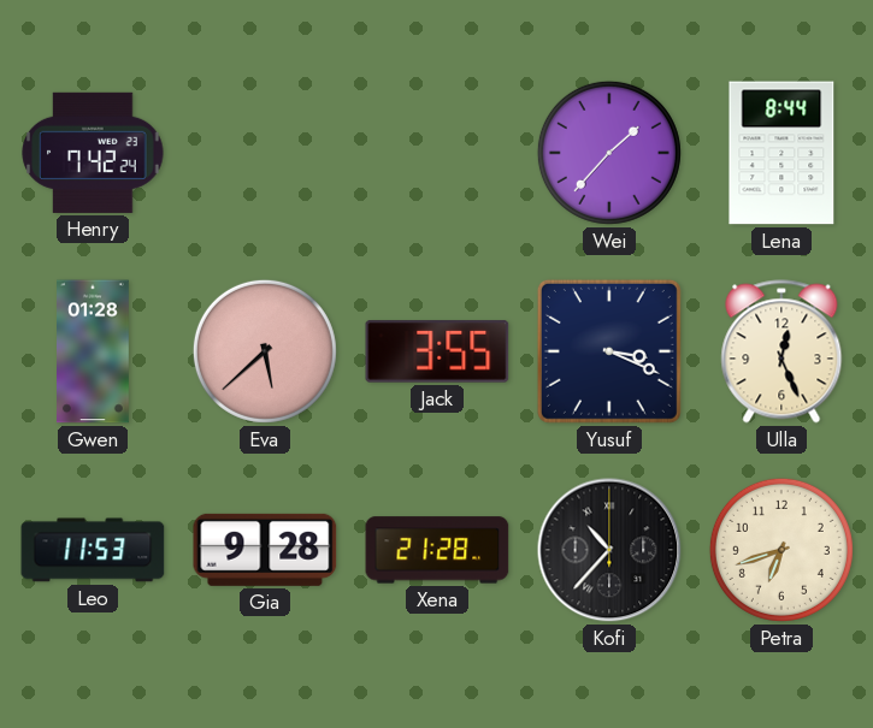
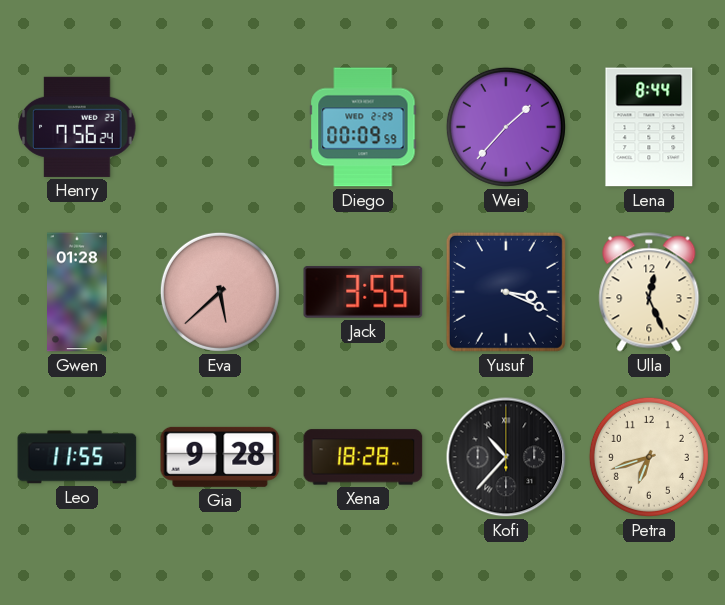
Henry: 7:42 -> 7:56 (77, 127)
Diego: none -> 00:09 (363, 127)
Leo: 11:53 -> 11:55 (77, 457)
Xena: 21:28 -> 18:28 (363, 457)
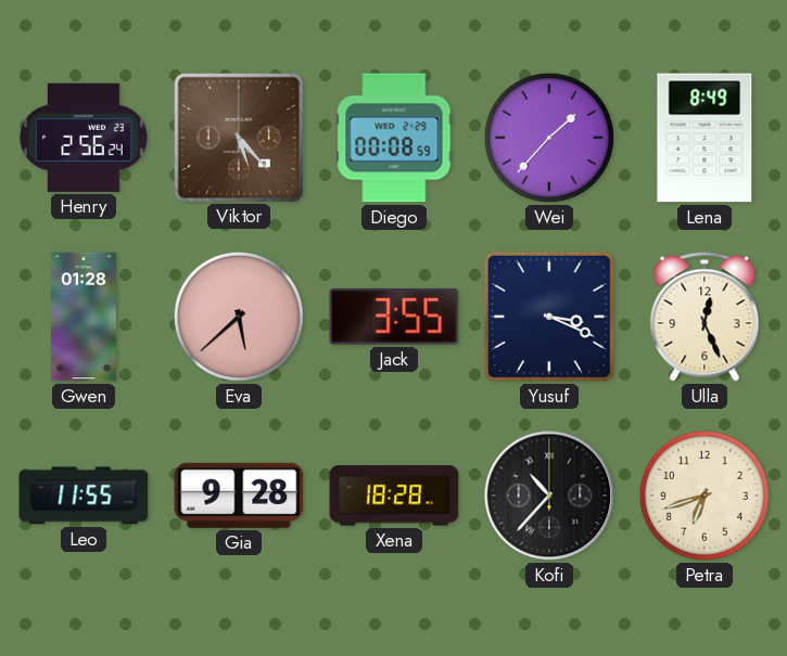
Henry: 7:56 -> 2:56 (84, 138)
Viktor: none -> 5:23 (238, 137)
Diego: 00:09 -> 00:08 (394, 138)
Lena: 8:44 -> 8:49 (705, 138)
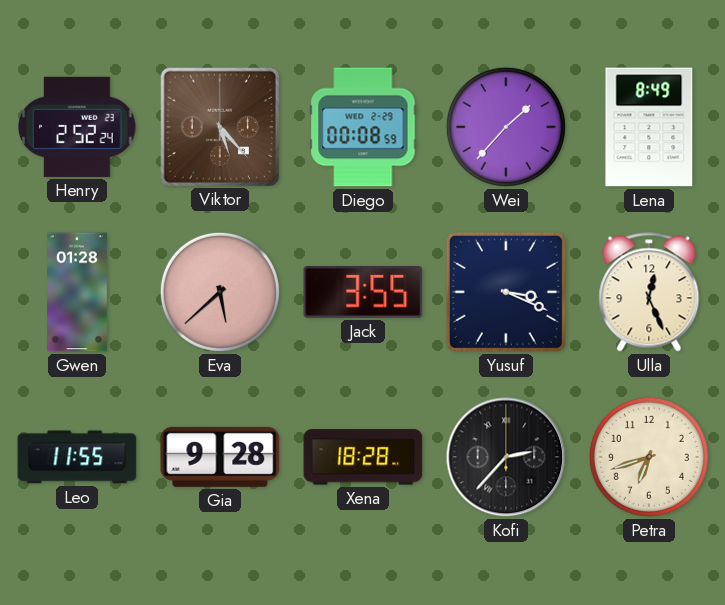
Henry: 2:56 -> 2:52 (77, 127)
Kofi: 10:37 -> 2:37 (506, 457)
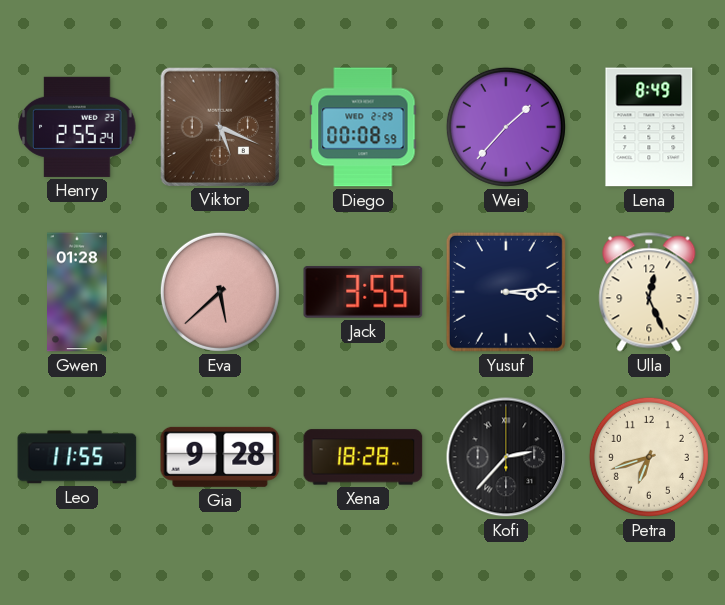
Henry: 2:52 -> 2:55 (77, 127)
Viktor: 5:23 -> 5:19 (219, 126)
Yusuf: 3:19 -> 3:14 (506, 292)
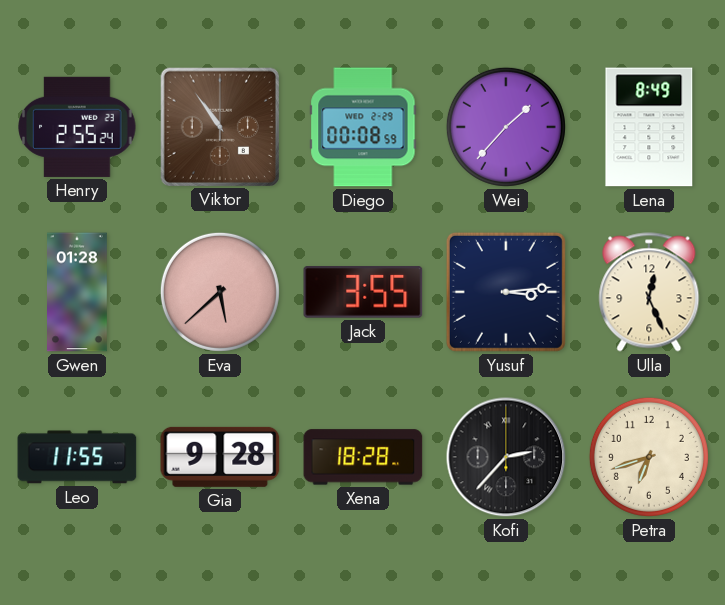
Viktor: 5:19 -> 10:54 (219, 126)
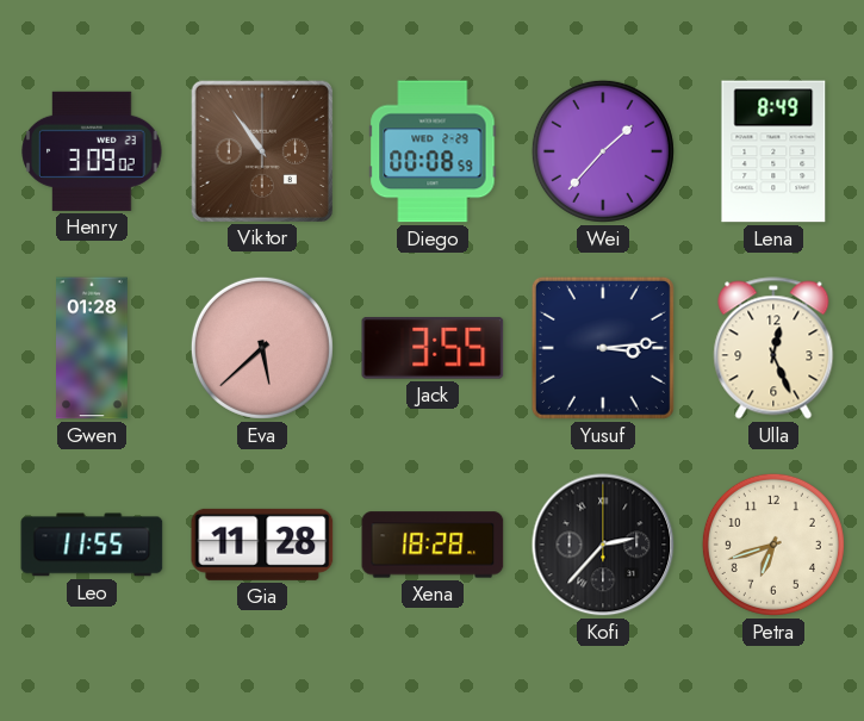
Henry: 2:55 -> 3:09 (92, 151)
Gia: 9:28 -> 11:28 (262, 545)
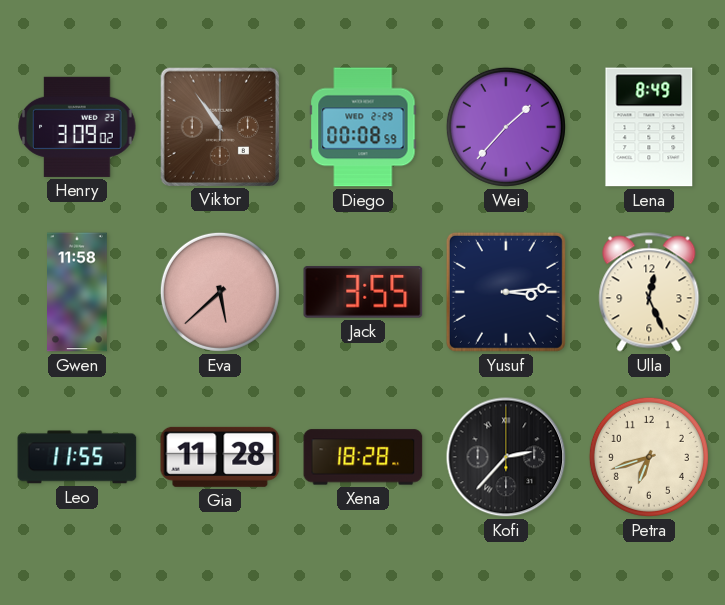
Gwen: 01:28 -> 11:58 (78, 292)
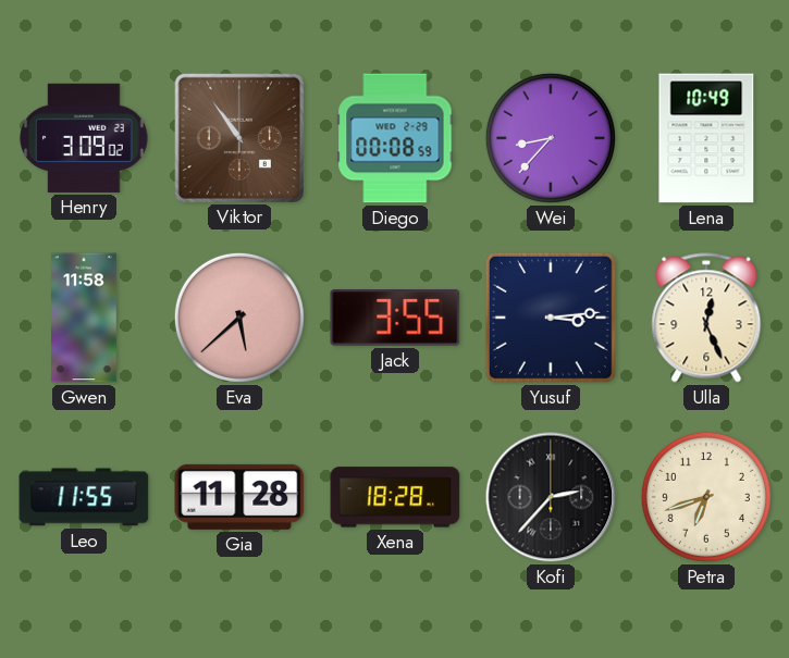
Wei: 1:37 -> 8:37 (551, 138)
Lena: 8:49 -> 10:49 (706, 138)
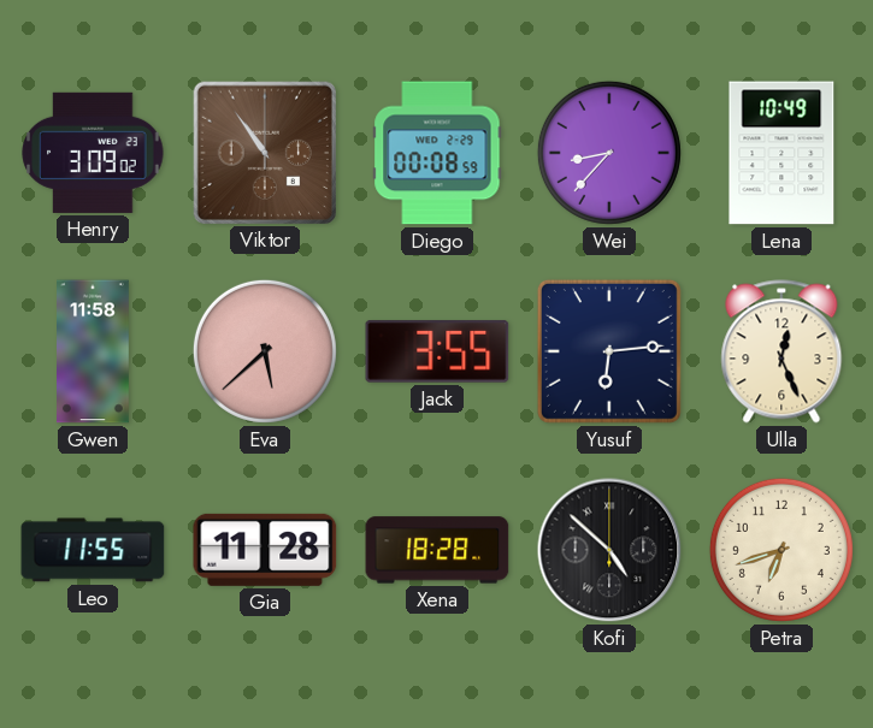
Yusuf: 3:14 -> 6:14 (609, 351)
Kofi: 2:37 -> 4:52 (609, 550)
